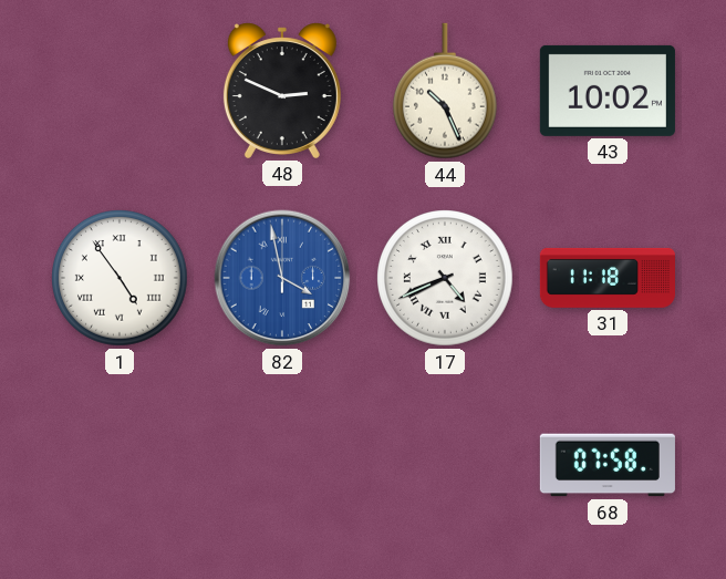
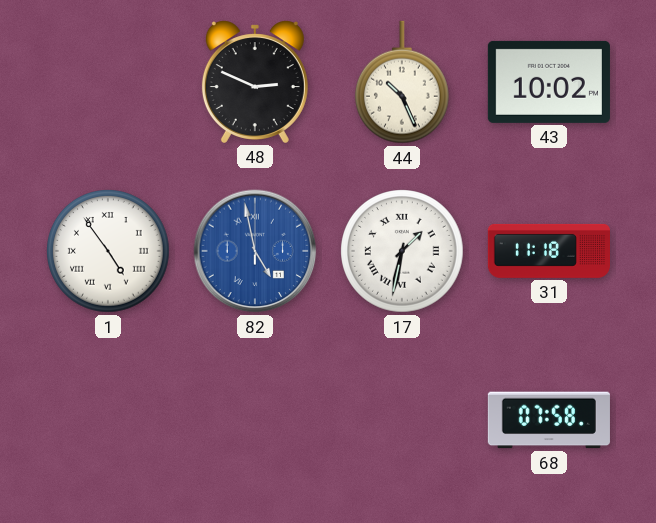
82: 3:58 -> 4:58 (255, 251)
17: 4:41 -> 1:32 (403, 252)
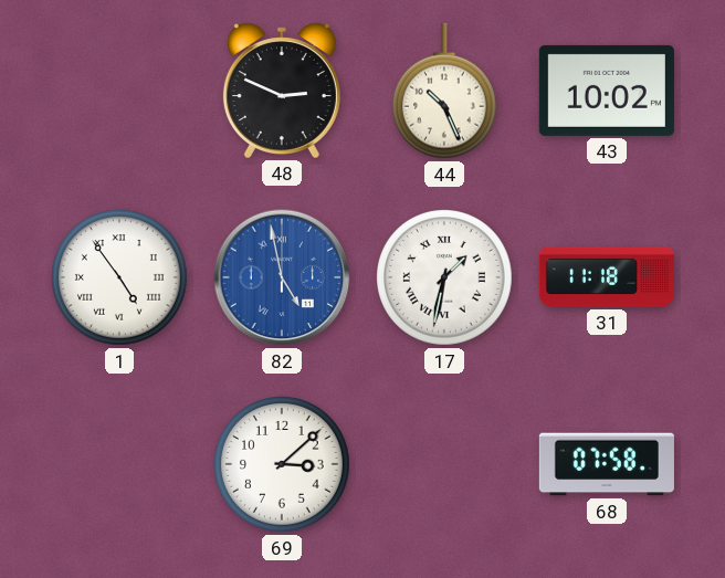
69: none -> 3:08 (283, 465)
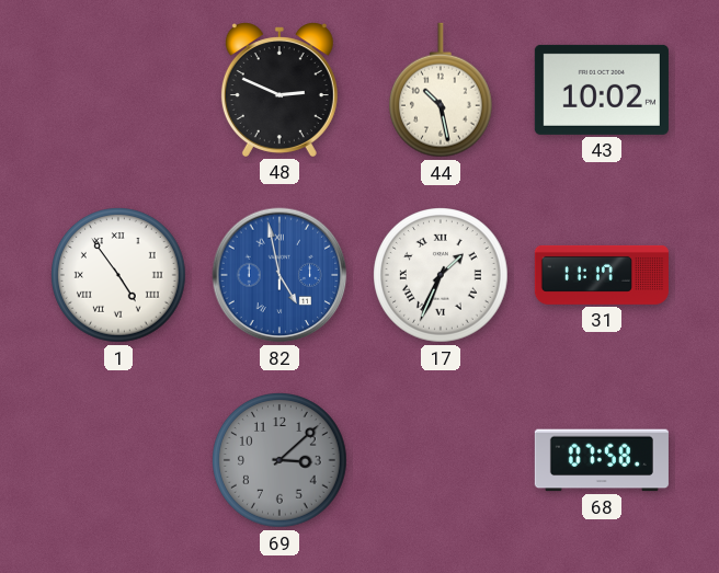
44: 10:26 -> 10:28 (441, 90)
17: 1:32 -> 1:34 (442, 276)
31: 11:18 -> 11:17 (602, 275)
69 dial: white -> grey (281, 461)
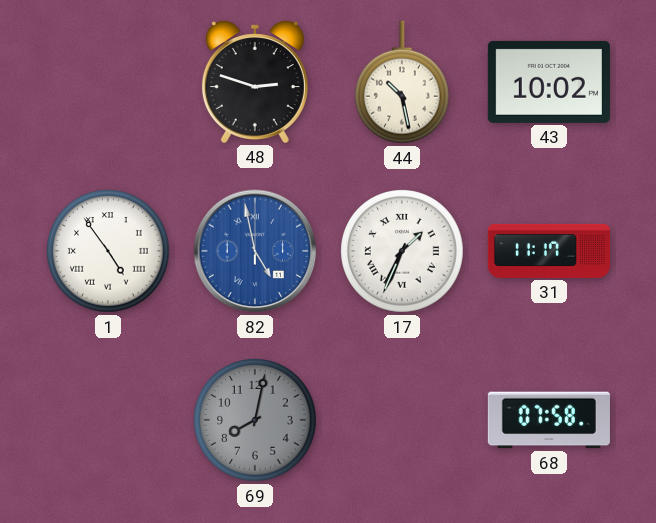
48: 2:49 -> 2:48 (255, 82)
69: 3:08 -> 8:02 (256, 421)
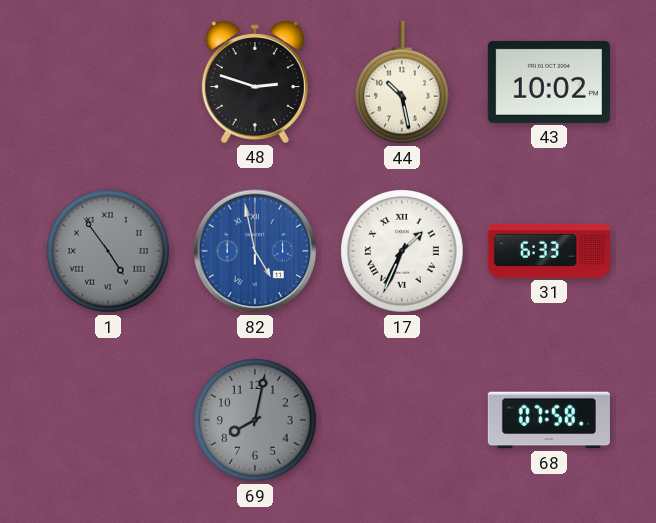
1 dial: white -> grey (109, 252)
31: 11:17 -> 6:33 (549, 251)
